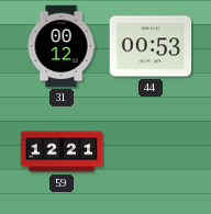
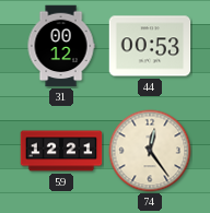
74: none -> 12:24 (150, 151)
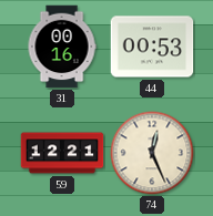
31: 00:12 -> 00:16 (62, 47)
74: 12:24 -> 12:26 (152, 153)
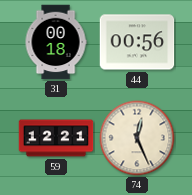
31: 00:16 -> 00:18 (56, 42)
44: 00:53 -> 00:56 (137, 42)
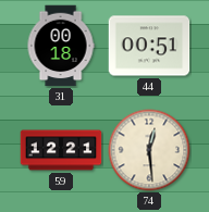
44: 00:56 -> 00:51 (149, 46)
74: 12:26 -> 12:29 (149, 150)
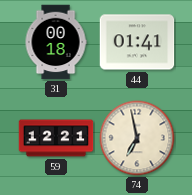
44: 00:51 -> 01:41 (137, 42)
74: 12:29 -> 6:58 (137, 138)
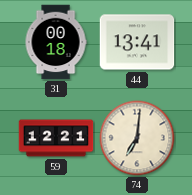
44: 01:41 -> 13:41 (137, 42)
74: 6:58 -> 7:01 (137, 138)
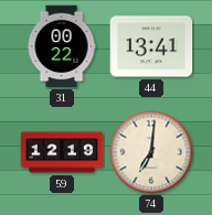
31: 00:18 -> 00:22 (62, 46)
59: 12:21 -> 12:19 (62, 152)
